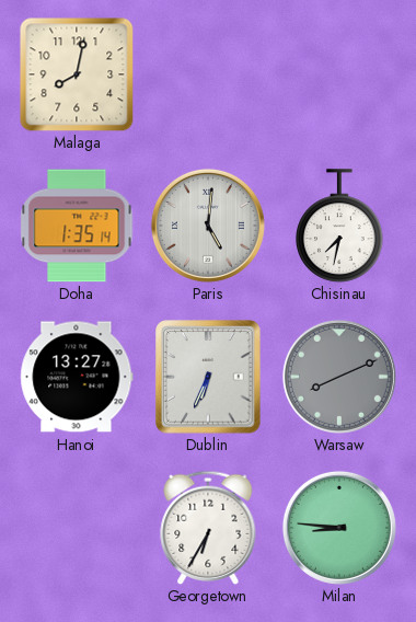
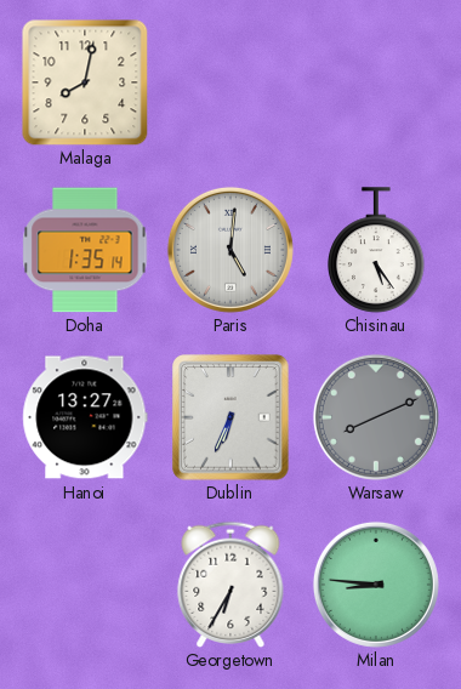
Chisinau: 7:32 -> 5:24 (376, 250)
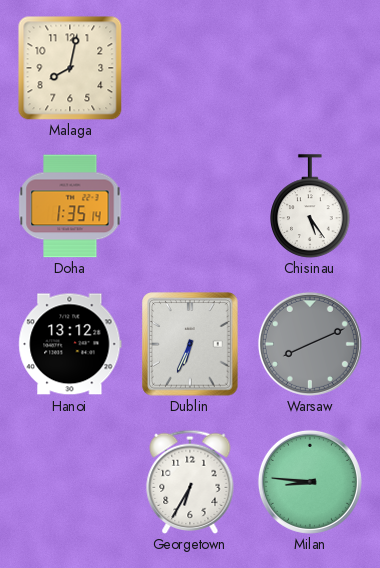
Paris: 5:01 -> none (231, 250)
Hanoi: 13:27 -> 13:12 (70, 344)
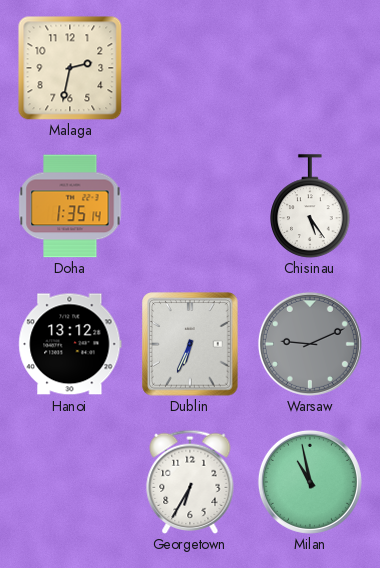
Malaga: 8:02 -> 2:32 (70, 68)
Warsaw: 8:11 -> 9:11 (310, 344)
Milan: 8:46 -> 10:58 (310, 482)
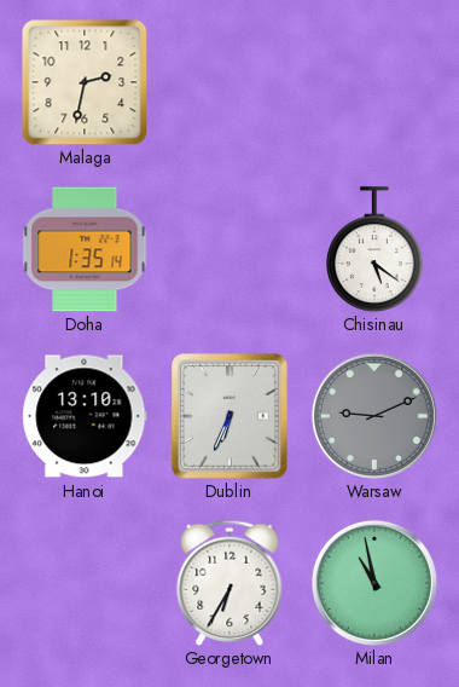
Chisinau: 5:24 -> 5:21 (374, 249)
Hanoi: 13:12 -> 13:10 (85, 416)
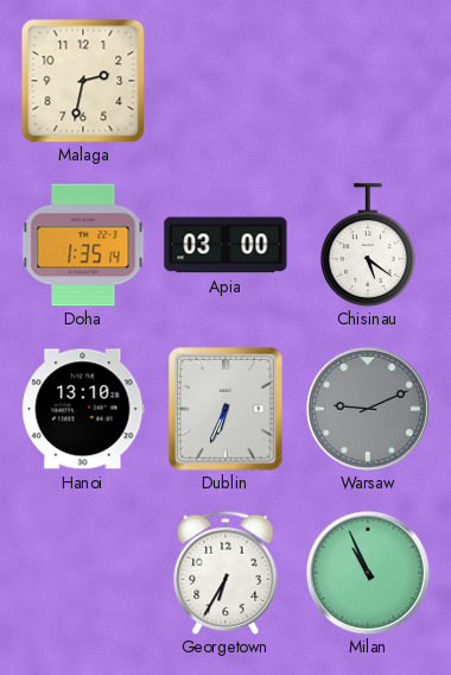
Apia: none -> 03:00 (225, 245)
Milan: 10:58 -> 10:56 (368, 573)
